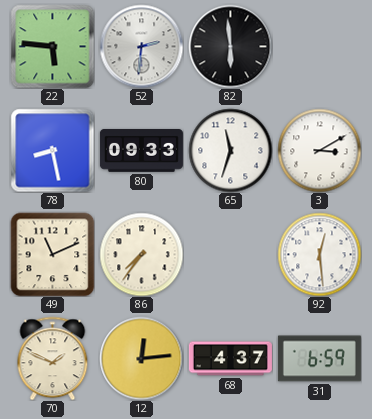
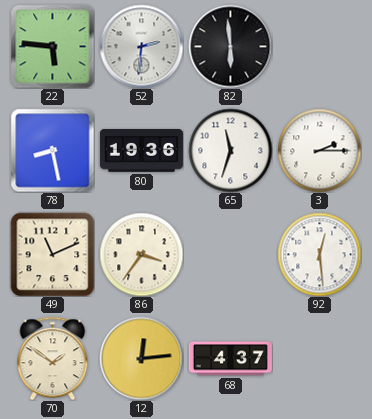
80: 09:33 -> 19:36 (141, 150)
3: 3:10 -> 2:15 (319, 150)
86: 7:36 -> 3:36 (141, 254)
70: 1:49 -> 1:51 (53, 358)
31: 6:59 -> none (319, 359)
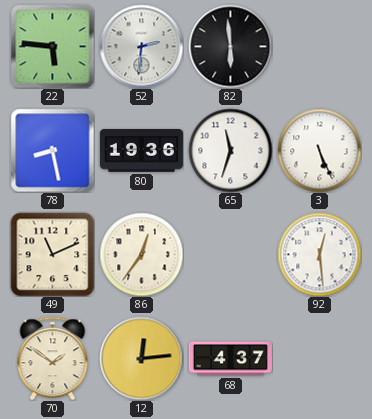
3: 2:15 -> 5:26 (319, 150)
86: 3:36 -> 12:36 (141, 254)
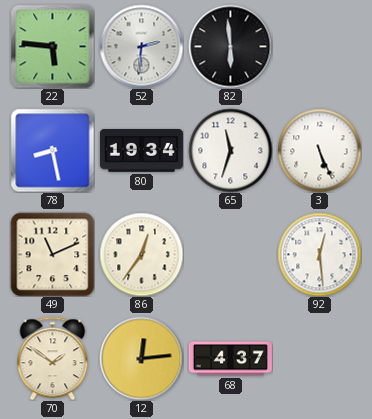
80: 19:36 -> 19:34 (141, 150)
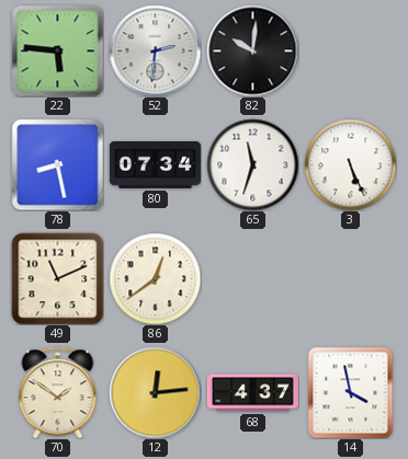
82: 5:59 -> 10:01 (252, 50)
80: 19:34 -> 07:34 (155, 164)
86: 12:36 -> 12:39 (155, 278)
92: 12:29 -> none (319, 254)
14: none -> 3:58 (351, 392)
